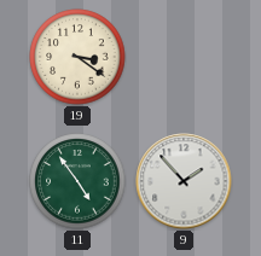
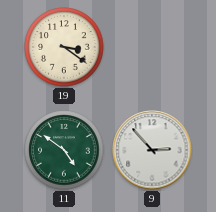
11: 4:54 -> 4:51 (64, 150)
9: 1:53 -> 2:53 (152, 150)
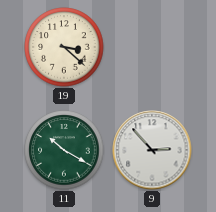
19: 3:21 -> 3:22 (64, 47)
11: 4:51 -> 10:20 (64, 150)
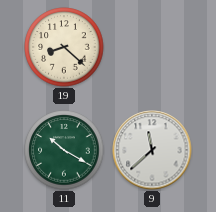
19: 3:22 -> 8:22 (64, 47)
9: 2:53 -> 11:38 (152, 150)
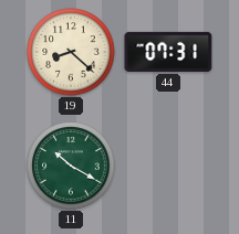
44: none -> 07:31 (168, 52)
9: 11:38 -> none (152, 150)
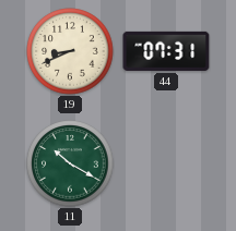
19: 8:22 -> 8:41 (70, 51)
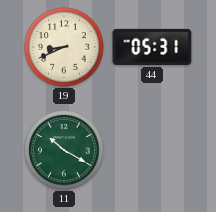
44: 07:31 -> 05:31 (152, 47)
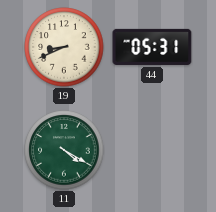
11: 10:20 -> 4:20 (64, 150)
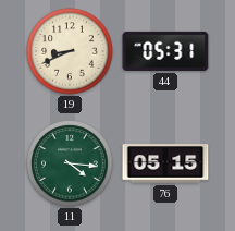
11: 4:20 -> 4:16 (70, 163)
76: none -> 05:15 (165, 163)
